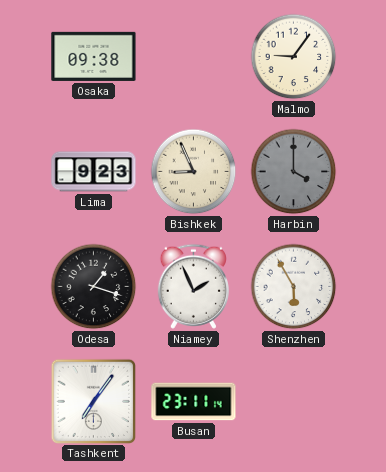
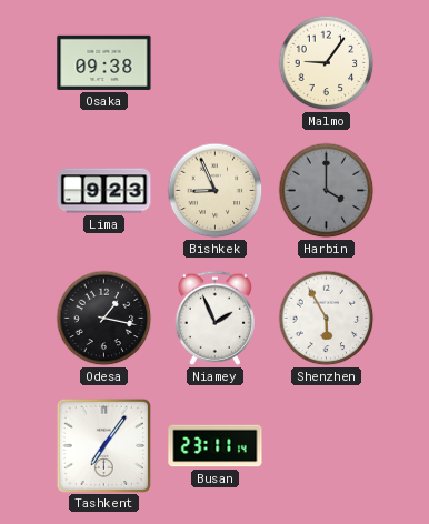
Odesa: 1:18 -> 1:17 (104, 319)
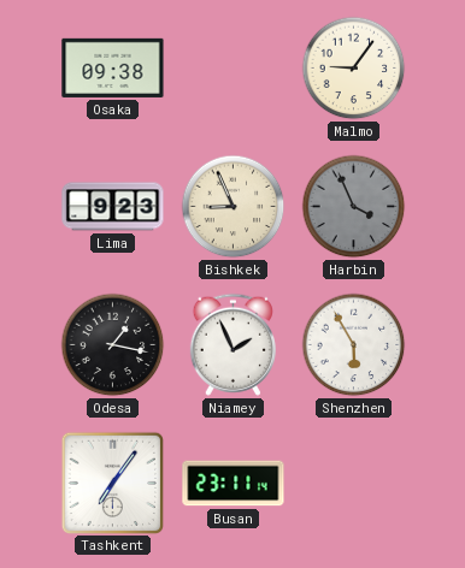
Harbin: 4:00 -> 3:56 (354, 207)
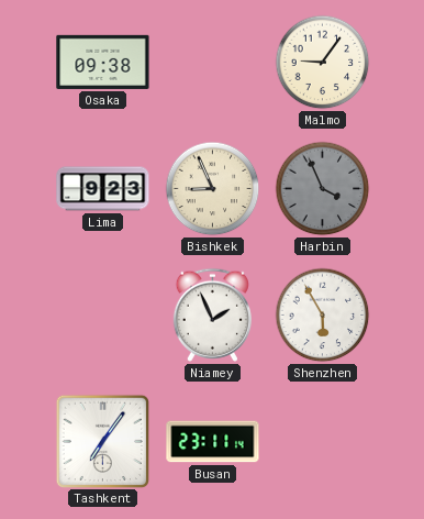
Odesa: 1:17 -> none (113, 345)
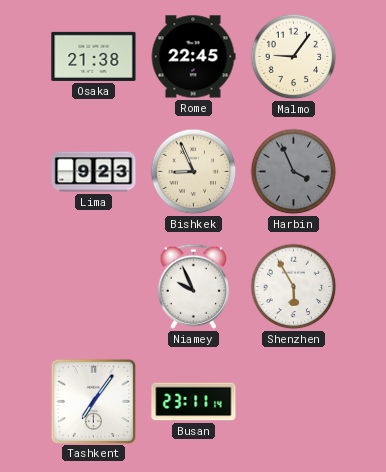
Osaka: 09:38 -> 21:38 (94, 56)
Rome: none -> 22:45 (193, 57)
Niamey: 1:56 -> 9:56 (193, 286)
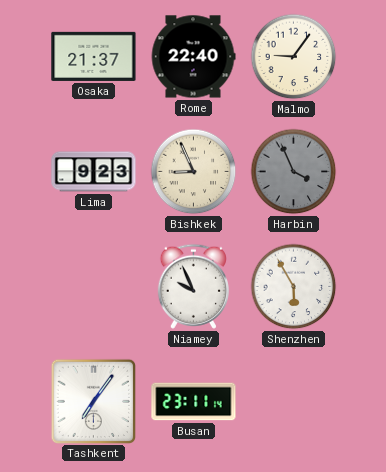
Osaka: 21:38 -> 21:37 (94, 56)
Rome: 22:45 -> 22:40 (193, 57)
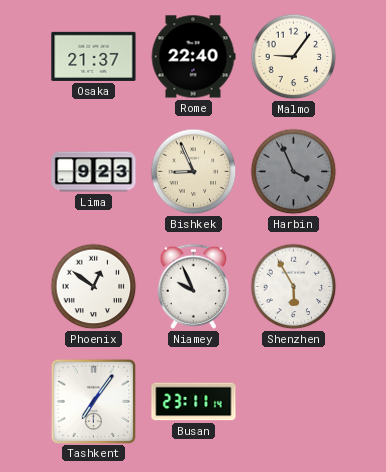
Phoenix: none -> 12:51 (94, 287)
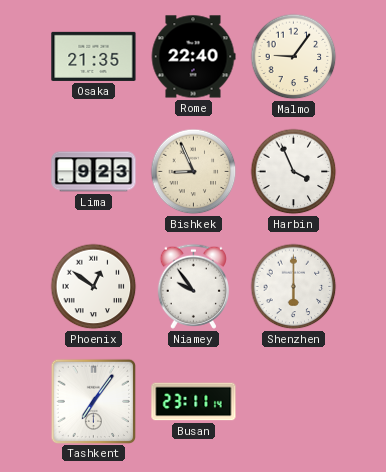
Osaka: 21:37 -> 21:35 (94, 56)
Harbin dial: grey -> white (294, 172)
Niamey: 9:56 -> 9:54 (193, 286)
Shenzhen: 5:55 -> 6:00 (294, 287)
